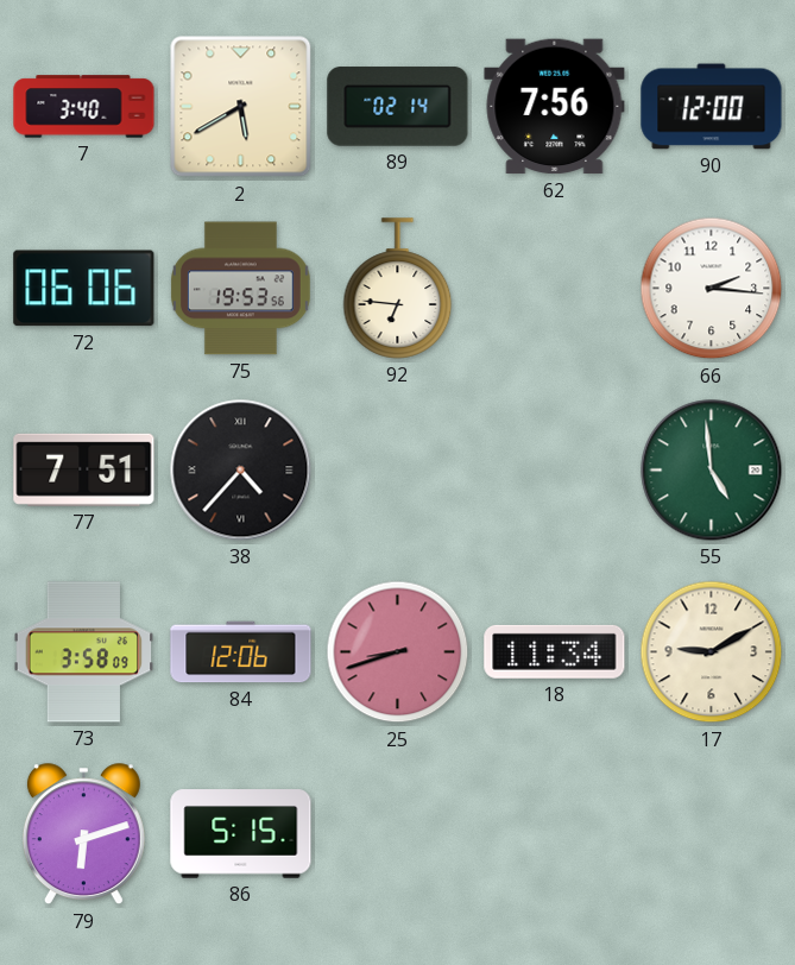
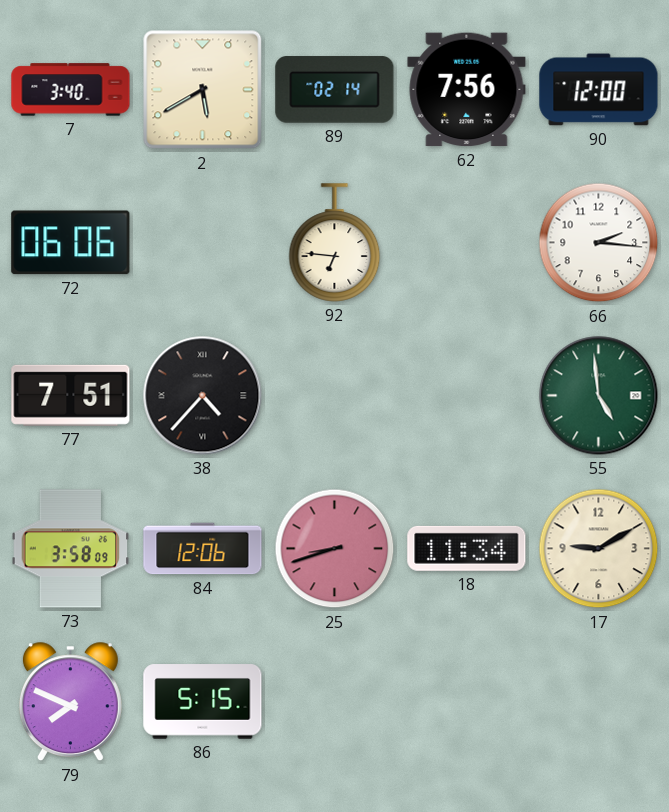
75: 19:53 -> none (240, 289)
79: 6:12 -> 7:49 (70, 702)
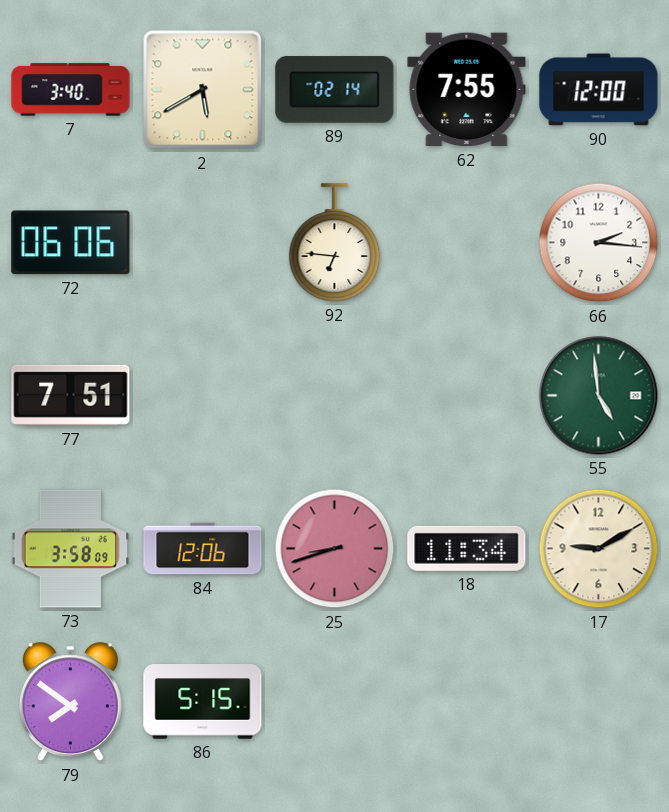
62: 7:56 -> 7:55 (467, 90)
38: 4:37 -> none (203, 396)
79: 7:49 -> 7:51 (70, 702)
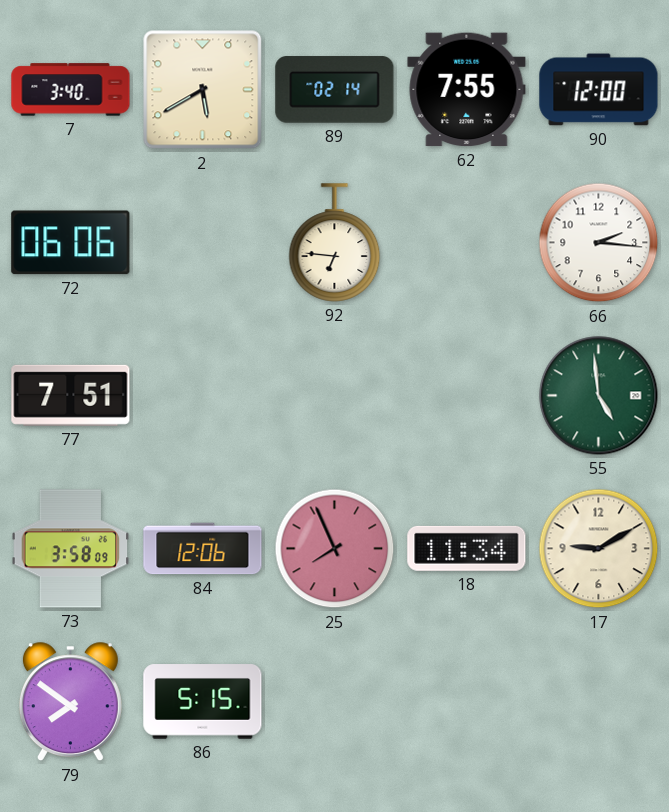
25: 8:42 -> 7:56 (335, 549)
